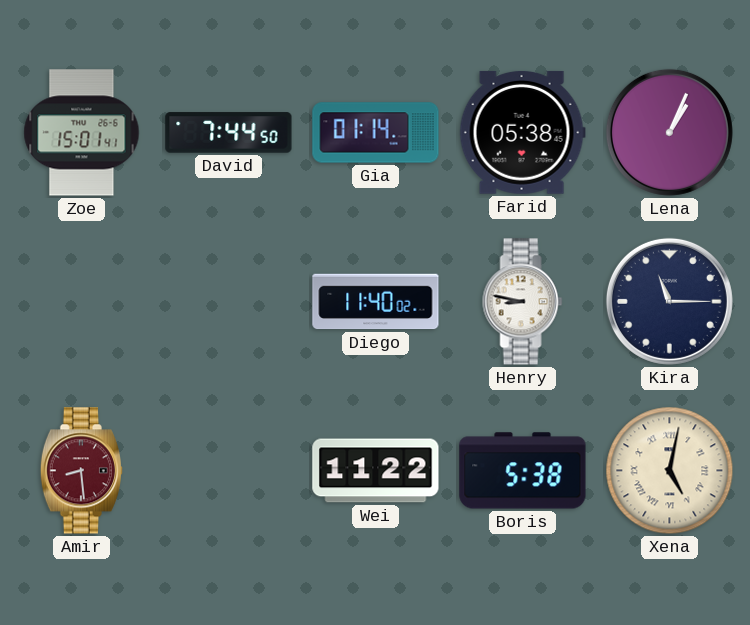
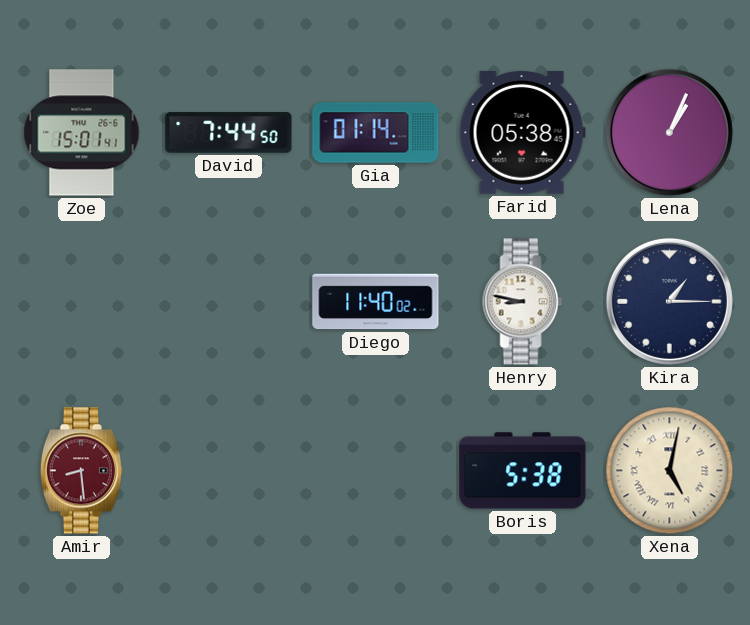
Kira: 11:15 -> 1:15 (669, 301)
Wei: 11:22 -> none (376, 471)
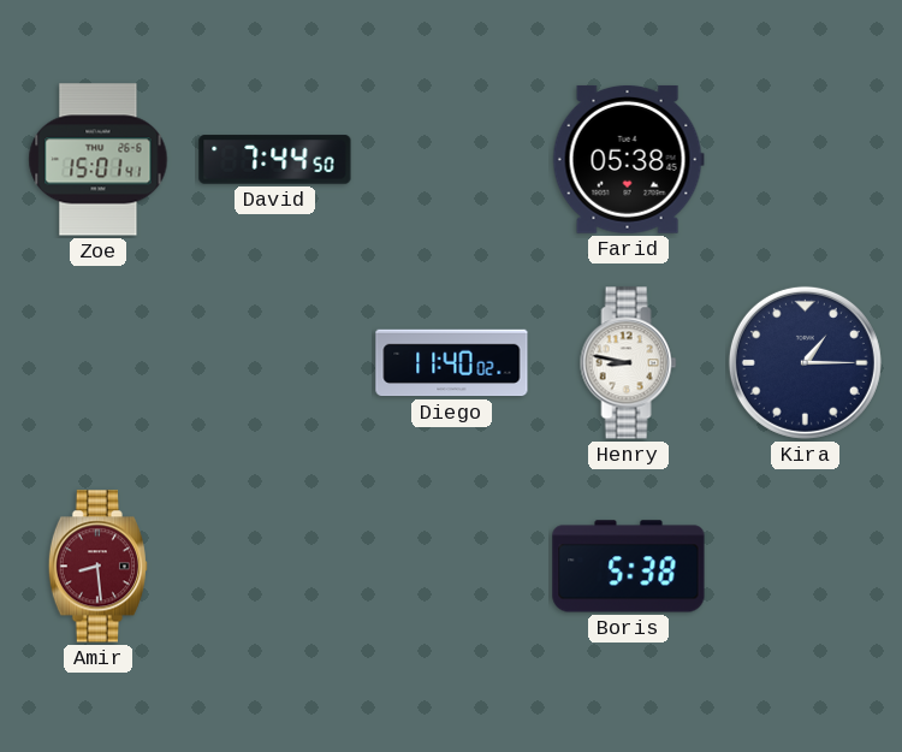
Gia: 01:14 -> none (376, 133)
Lena: 1:04 -> none (669, 132)
Xena: 5:02 -> none (670, 471)
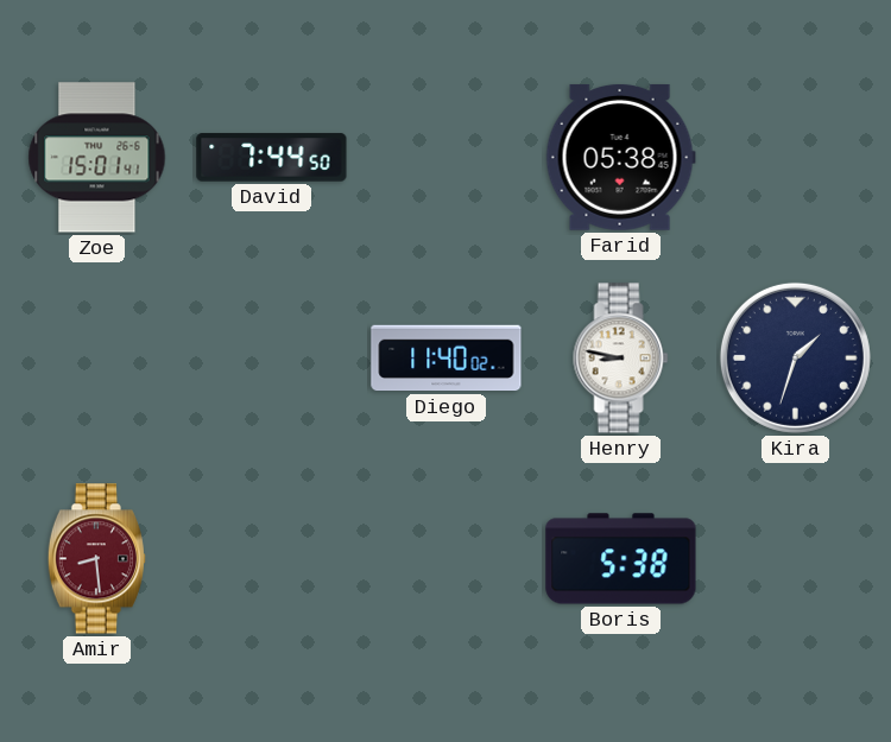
Kira: 1:15 -> 1:33 (795, 357)
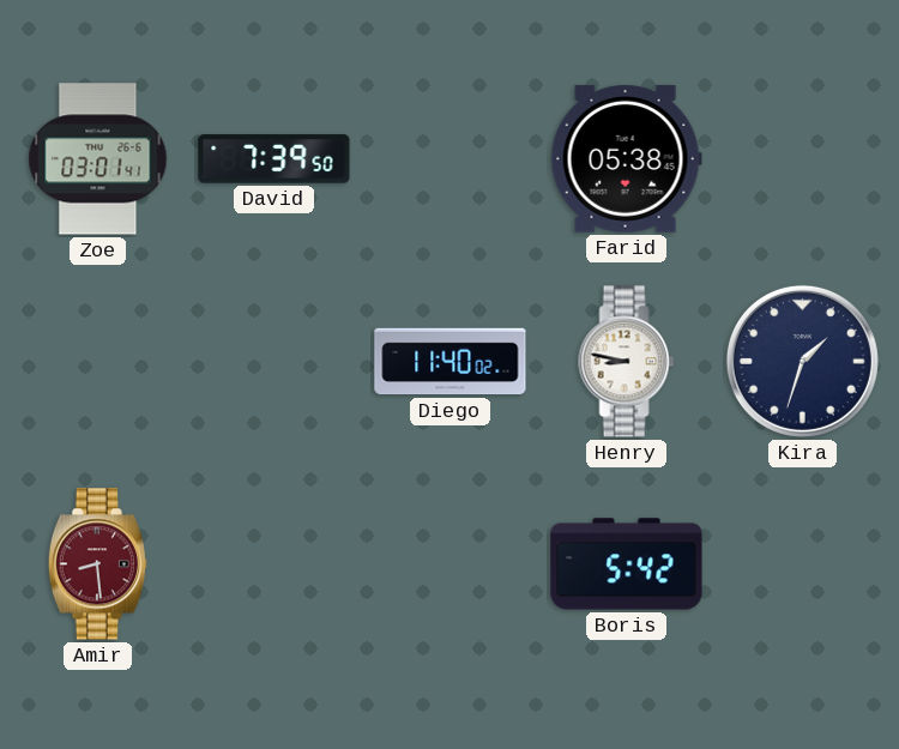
Zoe: 15:01 -> 03:01 (98, 159)
David: 7:44 -> 7:39 (274, 159)
Boris: 5:38 -> 5:42 (627, 564)
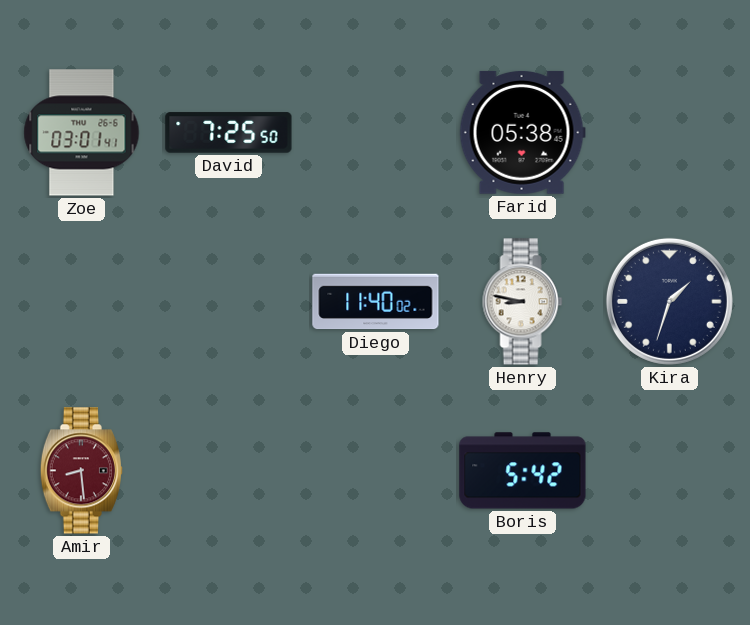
David: 7:39 -> 7:25 (229, 133)
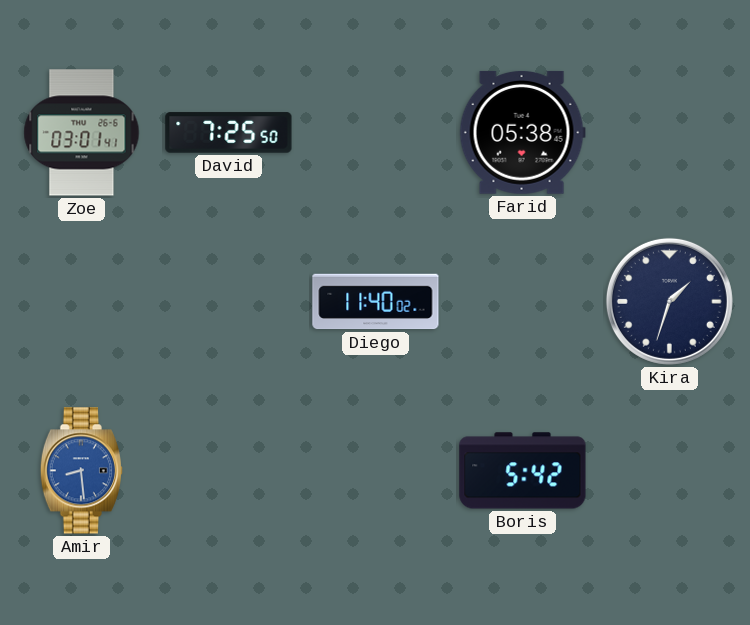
Henry: 8:47 -> none (523, 302)
Amir dial: burgundy -> blue (81, 471)
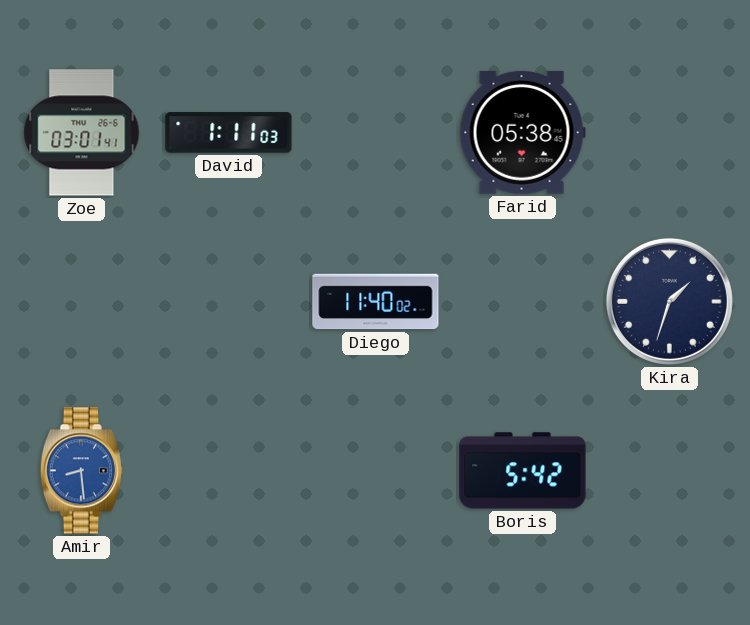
David: 7:25 -> 1:11 (229, 133)
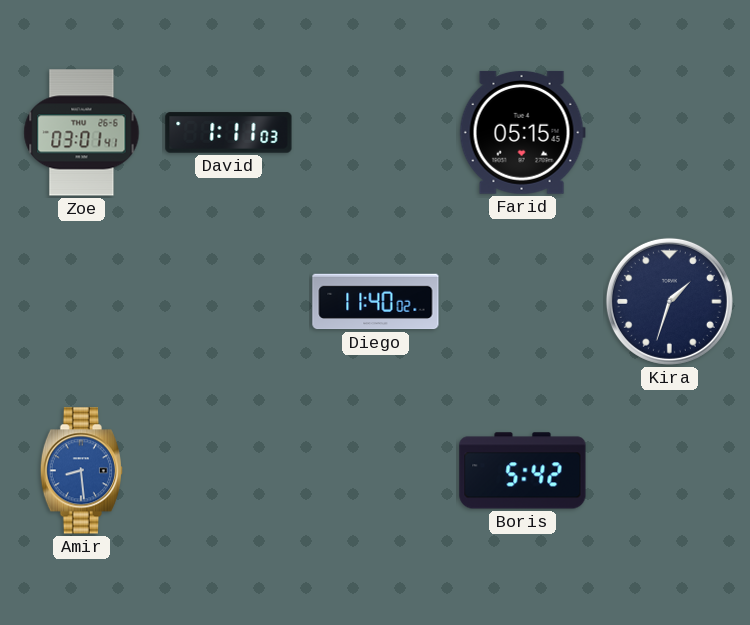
Farid: 05:38 -> 05:15 (522, 132)
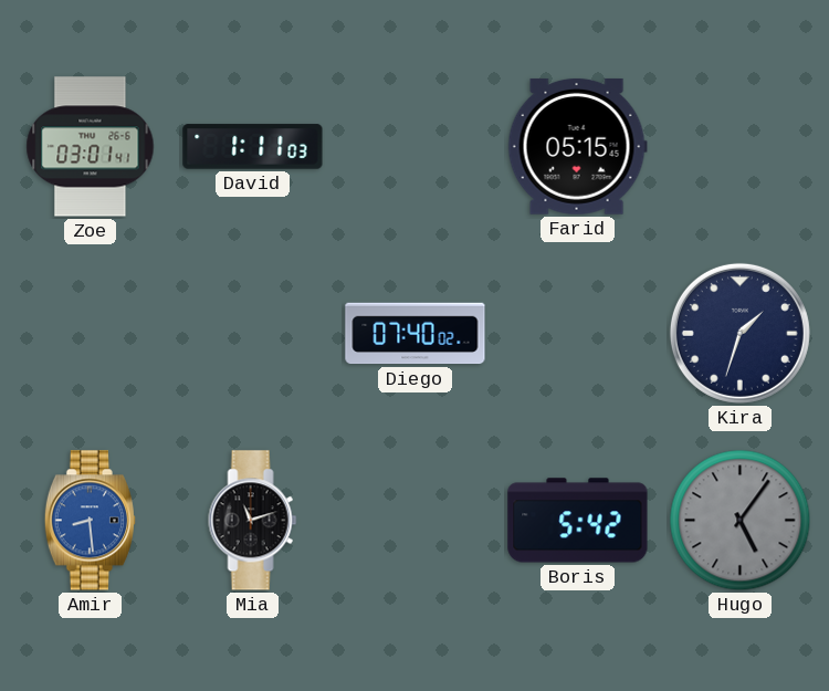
Diego: 11:40 -> 07:40 (416, 334)
Mia: none -> 11:12 (253, 521)
Hugo: none -> 5:06 (741, 521)
